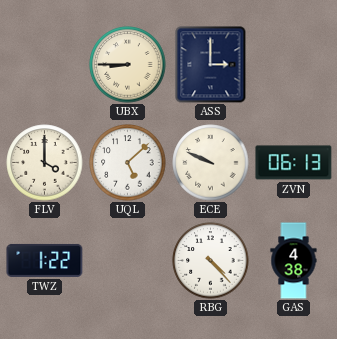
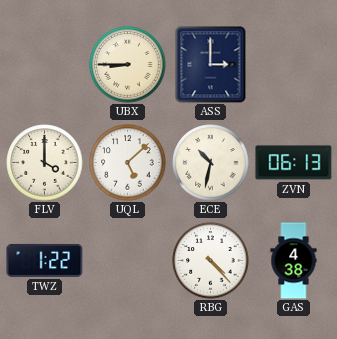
ECE: 9:49 -> 10:32 (211, 163)
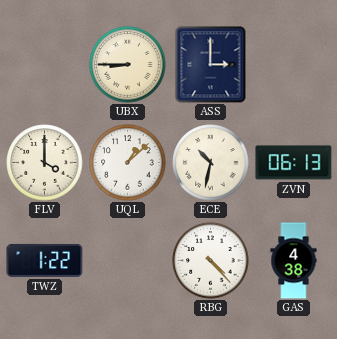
UQL: 5:08 -> 1:08 (128, 163)
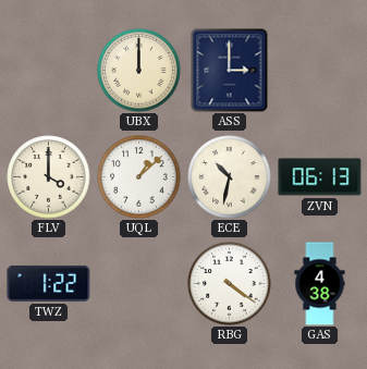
UBX: 8:45 -> 12:00 (139, 71)
RBG: 4:23 -> 4:21 (230, 284)
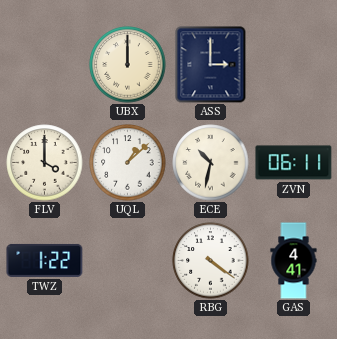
ZVN: 06:13 -> 06:11 (294, 163)
GAS: 4:38 -> 4:41 (294, 261)
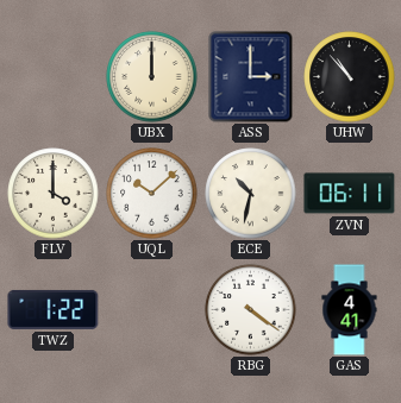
UHW: none -> 10:53 (350, 77)
UQL: 1:08 -> 10:08 (152, 194)
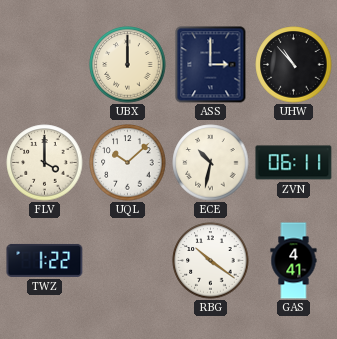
RBG: 4:21 -> 10:21 (211, 261)
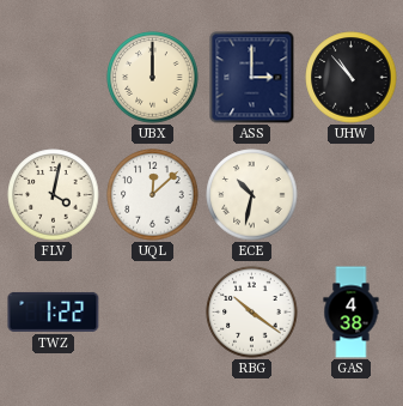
FLV: 4:00 -> 4:02 (54, 195)
UQL: 10:08 -> 12:08 (153, 195)
ZVN: 06:11 -> none (294, 163)
GAS: 4:41 -> 4:38 (352, 313)
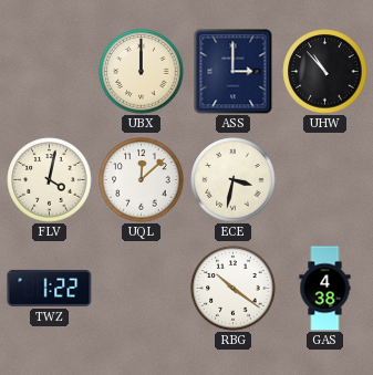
ECE: 10:32 -> 3:32 (234, 180)
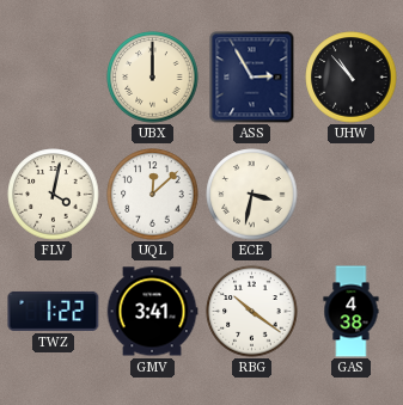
ASS: 3:00 -> 2:55 (252, 78)
GMV: none -> 3:41 (152, 312)
